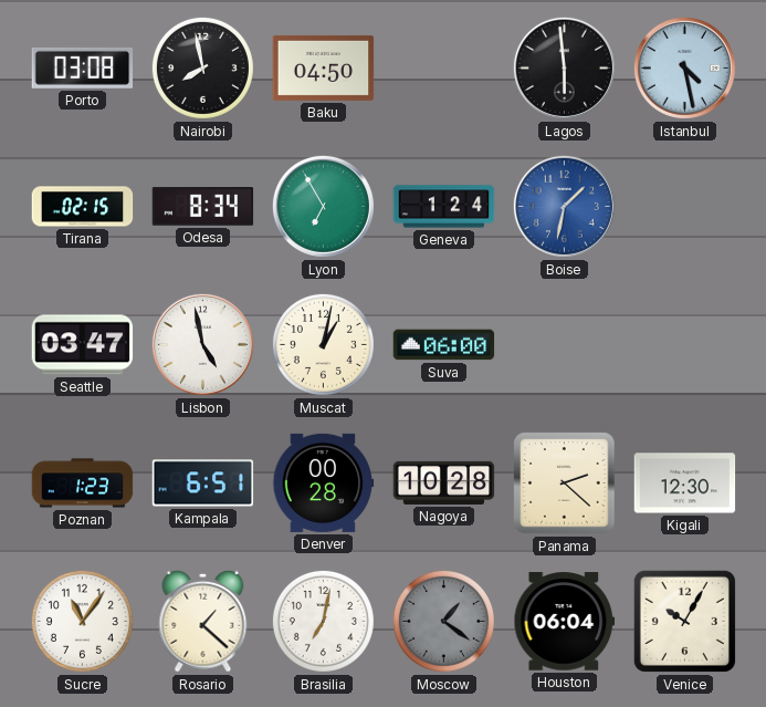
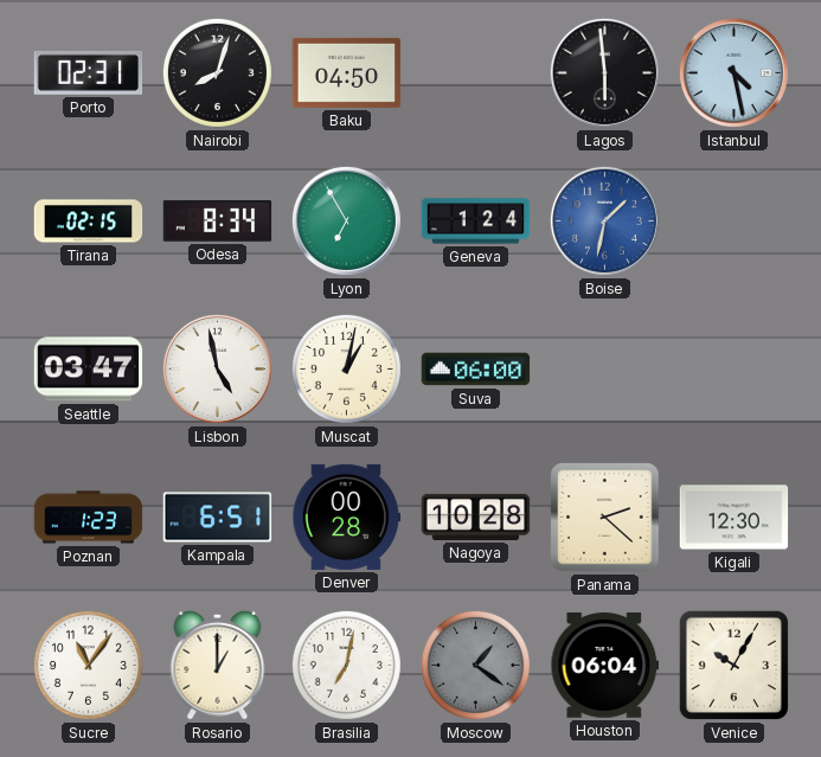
Porto: 03:08 -> 02:31 (89, 72)
Nairobi: 7:58 -> 8:03 (217, 72)
Rosario: 1:22 -> 1:00 (218, 665)
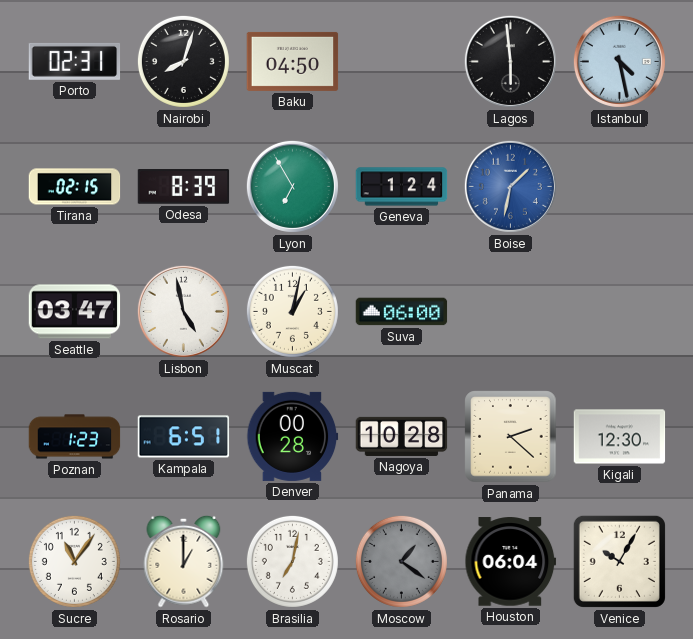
Odesa: 8:34 -> 8:39 (184, 187)
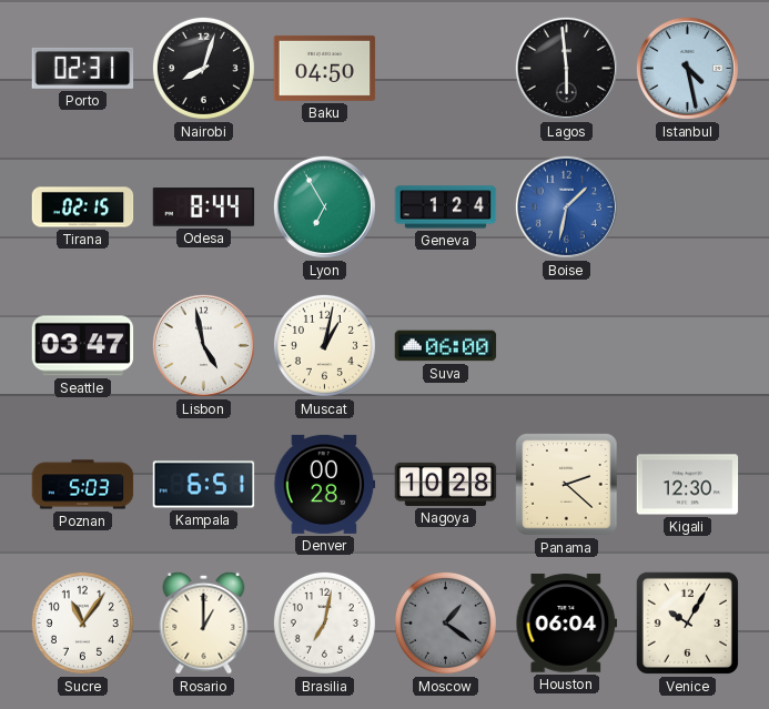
Odesa: 8:39 -> 8:44 (204, 207)
Poznan: 1:23 -> 5:03 (83, 485)
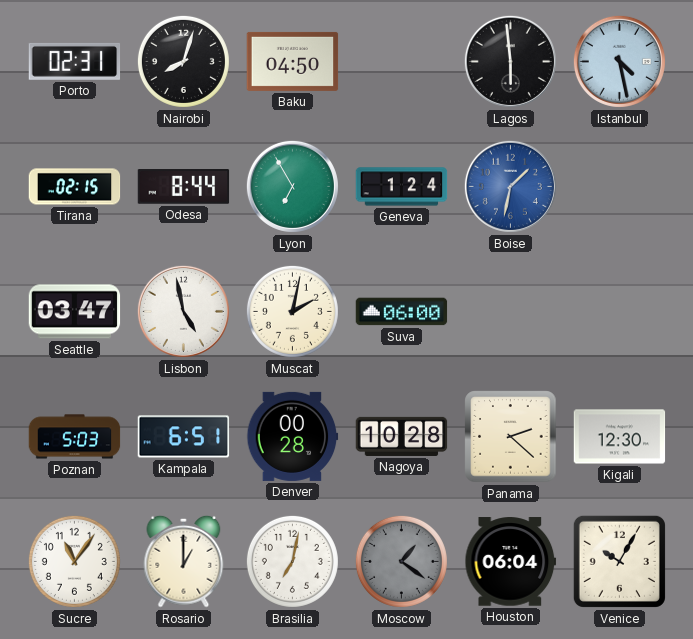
Muscat: 1:02 -> 2:02 (292, 311)
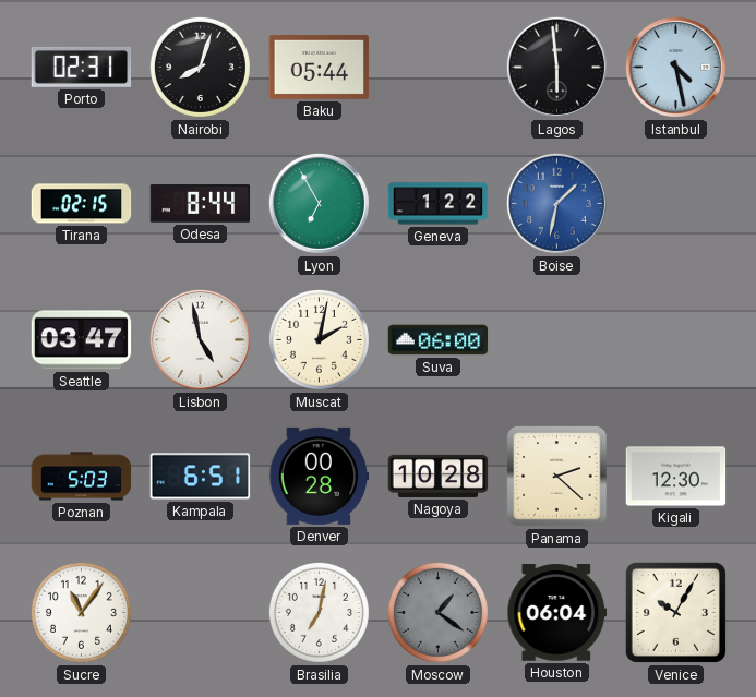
Baku: 04:50 -> 05:44 (320, 67)
Geneva: 1:24 -> 1:22 (439, 204)
Rosario: 1:00 -> none (184, 561)
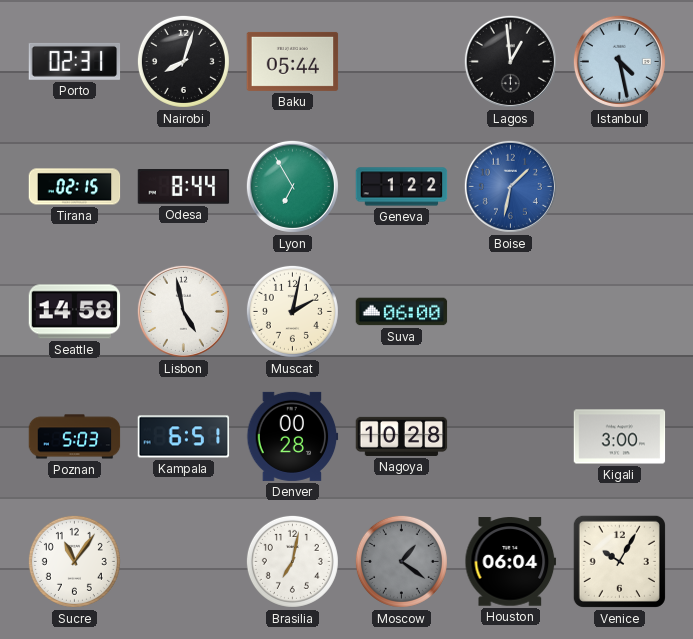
Lagos: 5:59 -> 12:59 (510, 61)
Seattle: 03:47 -> 14:58 (75, 312)
Panama: 2:22 -> none (557, 477)
Kigali: 12:30 -> 3:00 (620, 437)
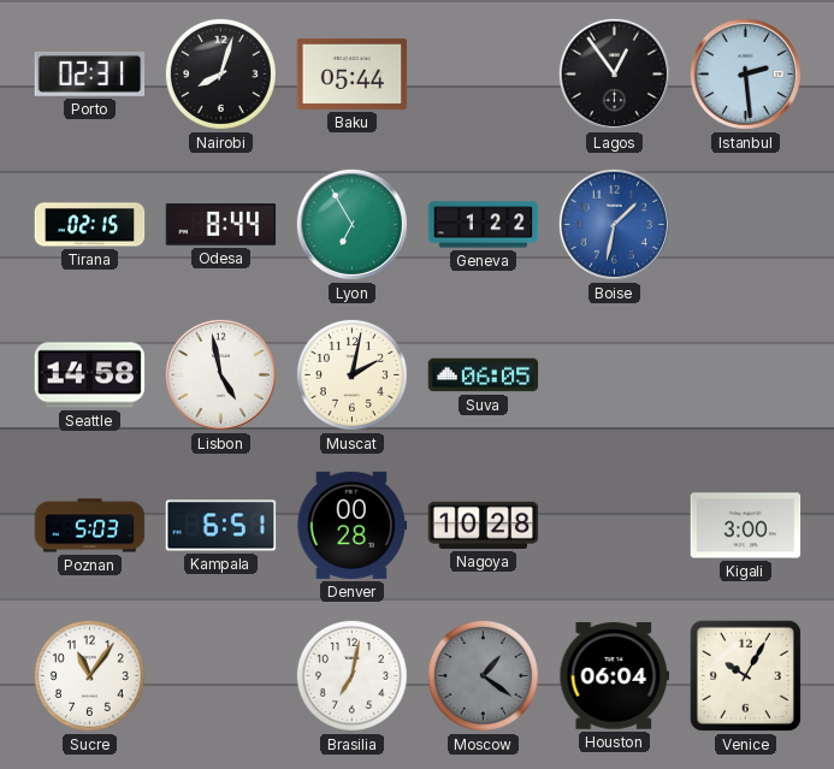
Lagos: 12:59 -> 12:54 (614, 73)
Istanbul: 4:28 -> 2:29 (745, 73)
Suva: 06:00 -> 06:05 (484, 375)
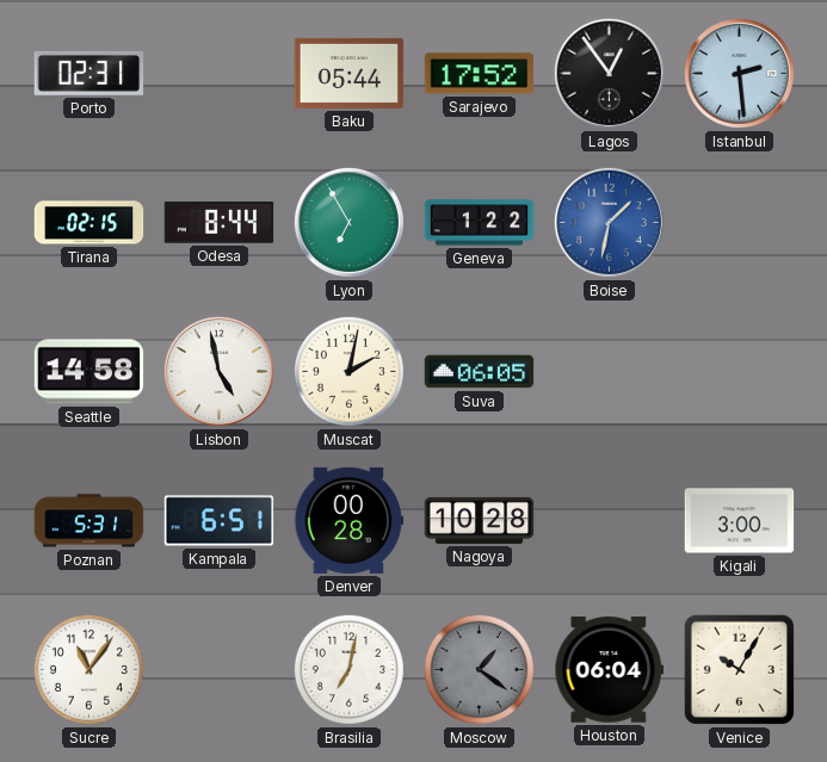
Nairobi: 8:03 -> none (220, 73)
Sarajevo: none -> 17:52 (480, 74)
Poznan: 5:03 -> 5:31 (90, 521)
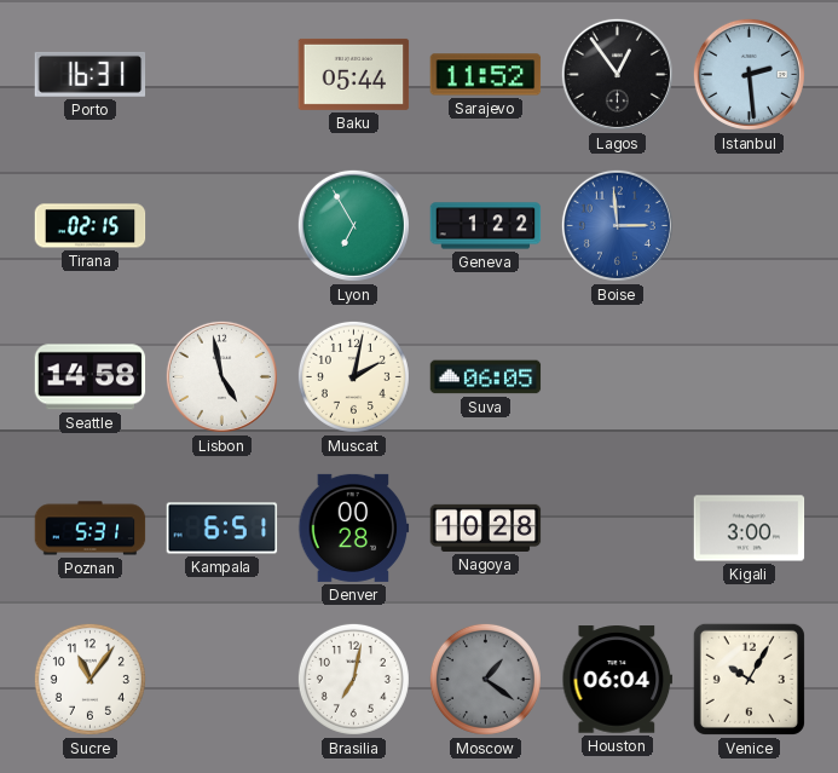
Porto: 02:31 -> 16:31 (91, 74)
Sarajevo: 17:52 -> 11:52 (486, 75)
Odesa: 8:44 -> none (220, 223)
Boise: 1:32 -> 2:59 (617, 225)
